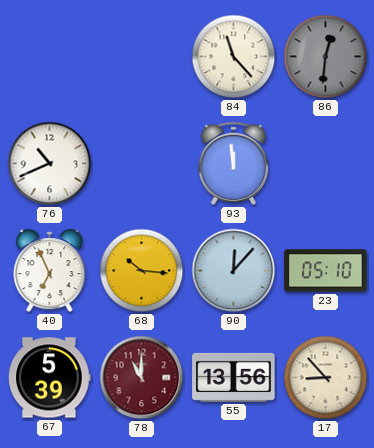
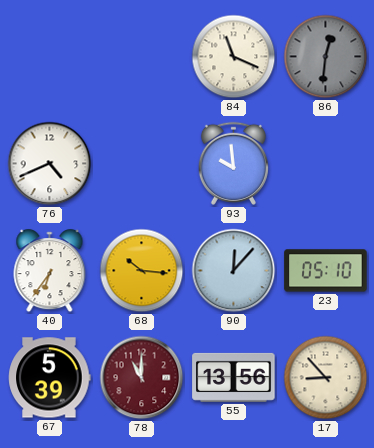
84: 11:23 -> 11:19 (234, 57)
76: 10:41 -> 4:41 (50, 164)
93: 11:59 -> 9:59 (233, 163)
40: 6:56 -> 6:36 (50, 271)
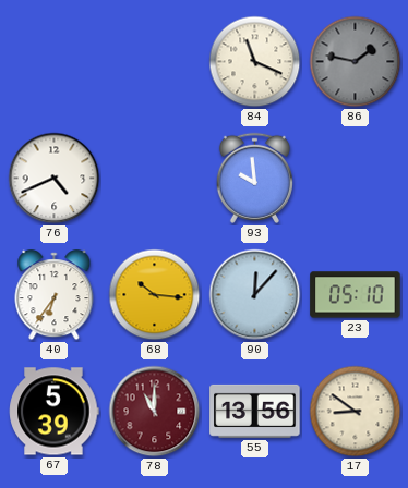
86: 12:31 -> 1:47 (356, 62)
17: 8:53 -> 8:51 (356, 412)
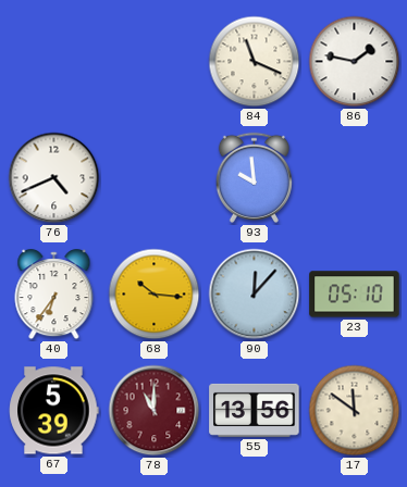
86 dial: grey -> white (355, 62)
17: 8:51 -> 11:51 (355, 411)
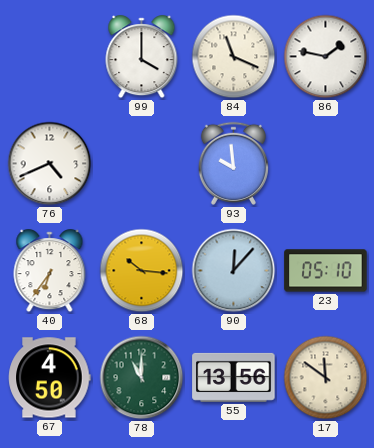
99: none -> 4:00 (142, 57)
67: 5:39 -> 4:50 (50, 378)
78 dial: burgundy -> green (142, 378)
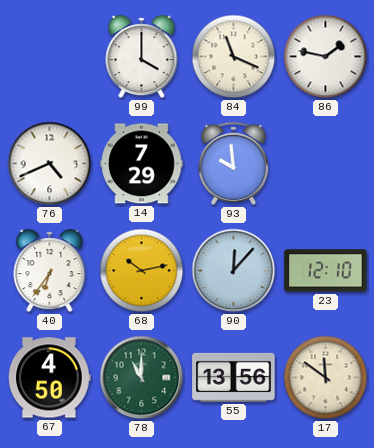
14: none -> 7:29 (142, 164)
68: 10:16 -> 10:13 (142, 271)
23: 05:10 -> 12:10 (326, 271)
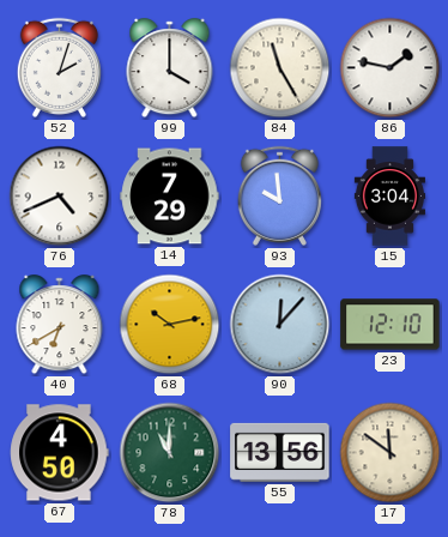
52: none -> 2:03 (59, 67)
84: 11:19 -> 11:25 (280, 68)
15: none -> 3:04 (389, 197)
40: 6:36 -> 6:40 (60, 325)
